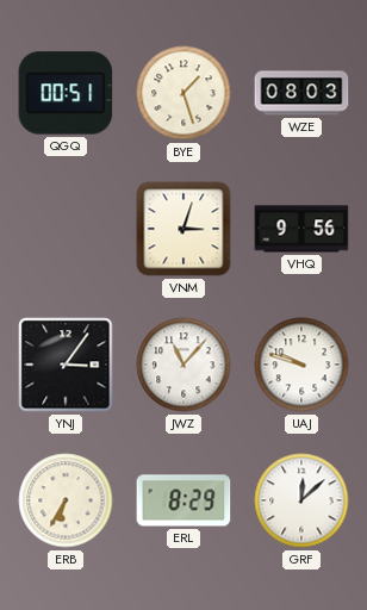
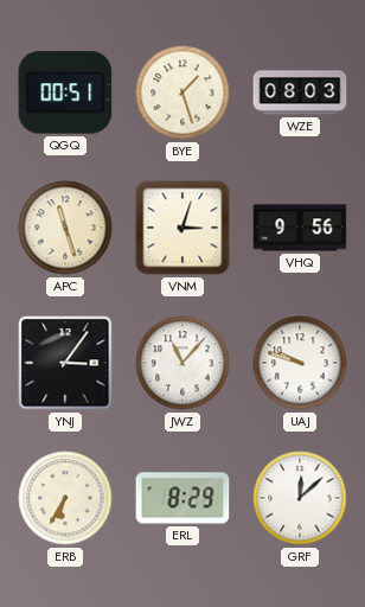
APC: none -> 11:27 (65, 228)
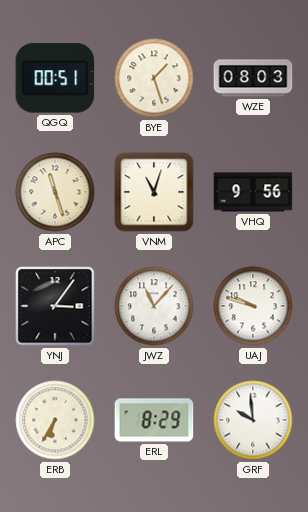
VNM: 3:03 -> 11:03 (154, 192)
GRF: 12:08 -> 9:59 (253, 420)
